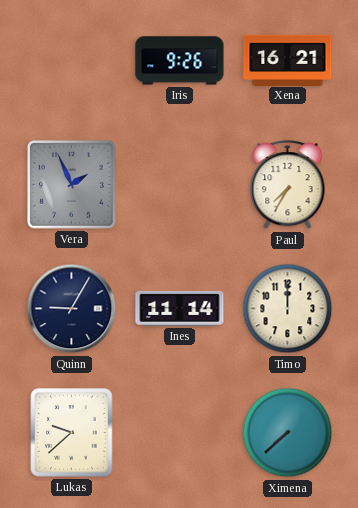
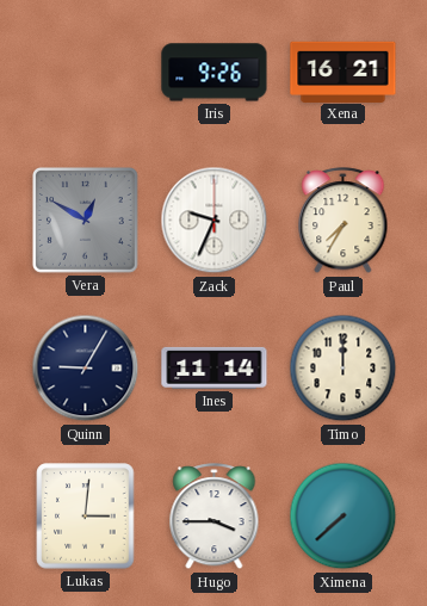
Vera: 1:56 -> 12:50 (85, 219)
Zack: none -> 9:34 (215, 221)
Lukas: 9:38 -> 3:01 (86, 517)
Hugo: none -> 3:45 (215, 517)
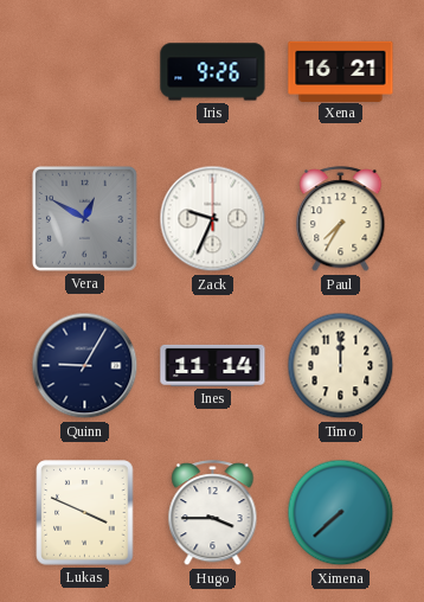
Lukas: 3:01 -> 3:49 (85, 513)
